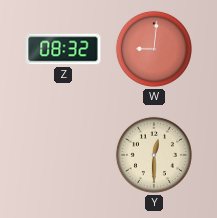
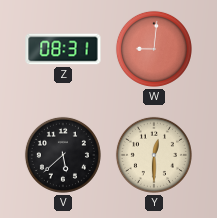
Z: 08:32 -> 08:31 (63, 49)
V: none -> 5:38 (63, 155)
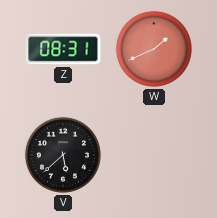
W: 9:01 -> 1:41 (154, 49)
Y: 12:30 -> none (154, 155)
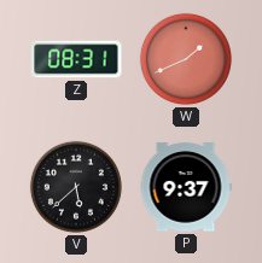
P: none -> 9:37 (186, 187)
